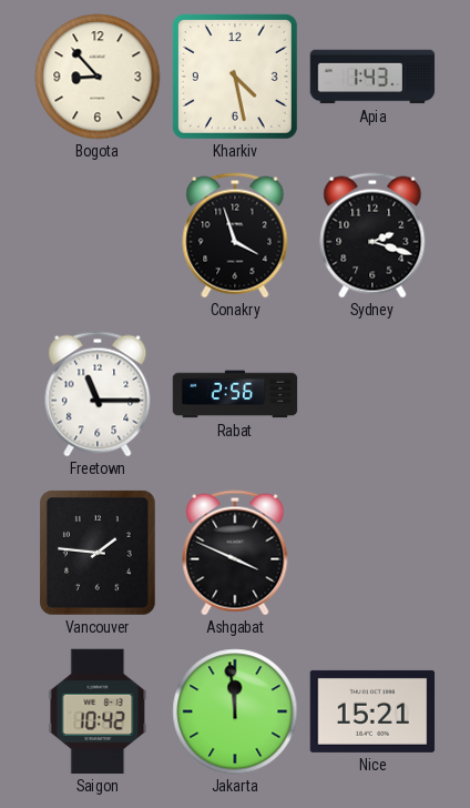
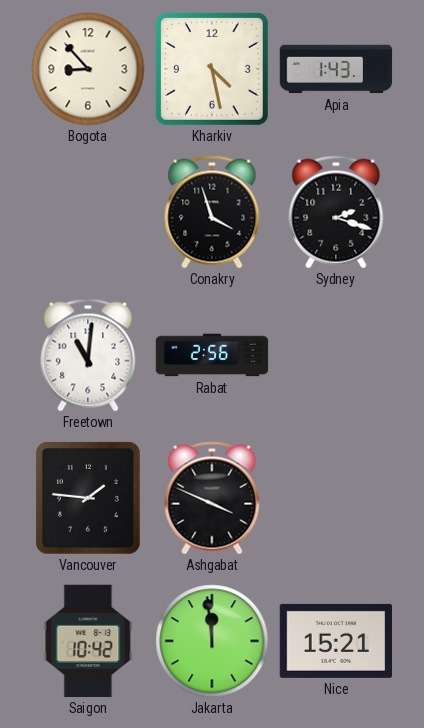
Freetown: 11:15 -> 11:01 (88, 355)
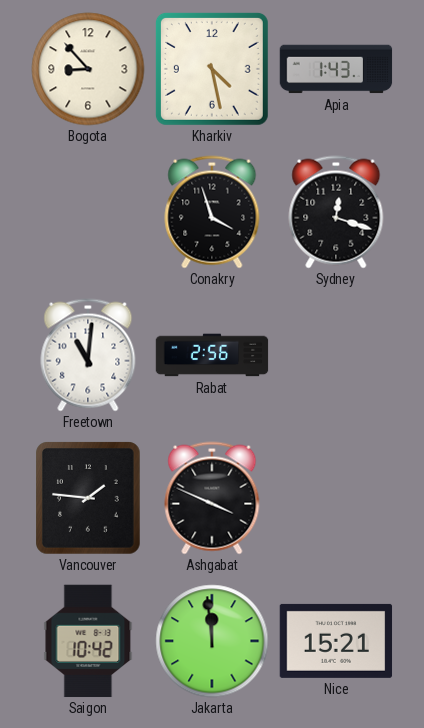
Sydney: 2:18 -> 12:18 (336, 212)
